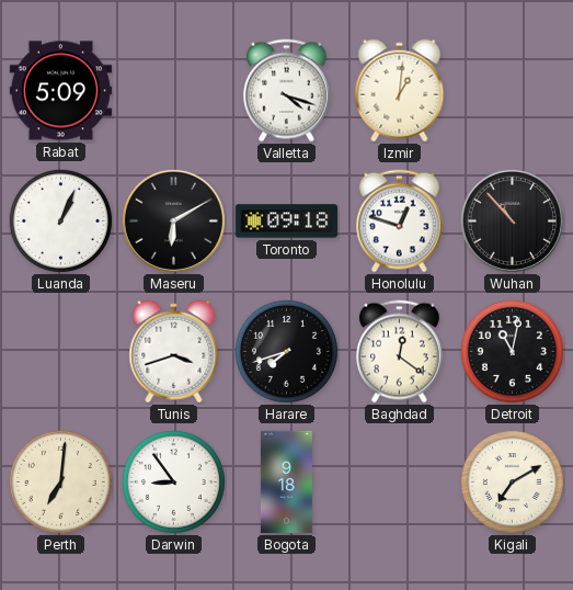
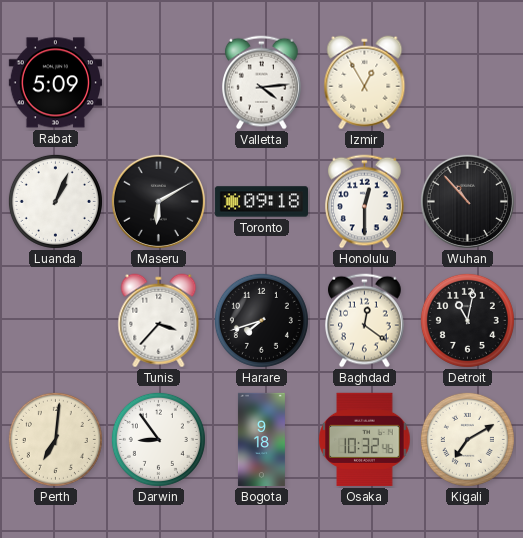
Valletta: 4:18 -> 4:14 (262, 83)
Izmir: 1:01 -> 12:55 (365, 83)
Honolulu: 12:48 -> 12:30 (365, 202)
Tunis: 3:42 -> 3:37 (159, 321)
Osaka: none -> 10:32 (365, 439)
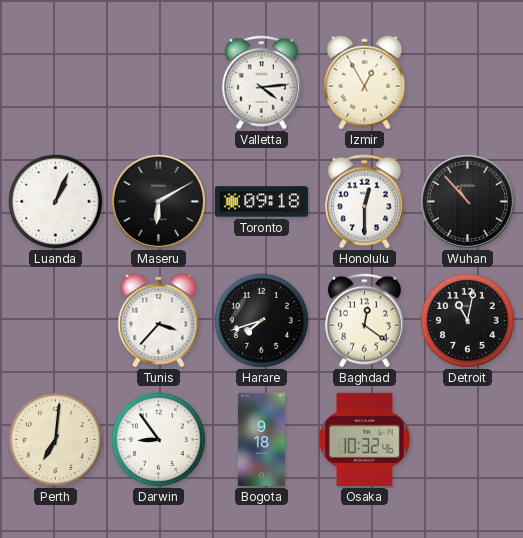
Rabat: 5:09 -> none (55, 83)
Kigali: 7:10 -> none (467, 439)
